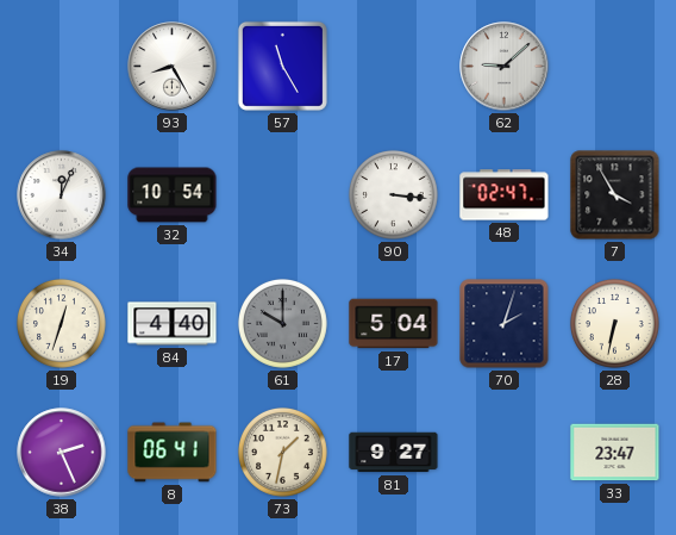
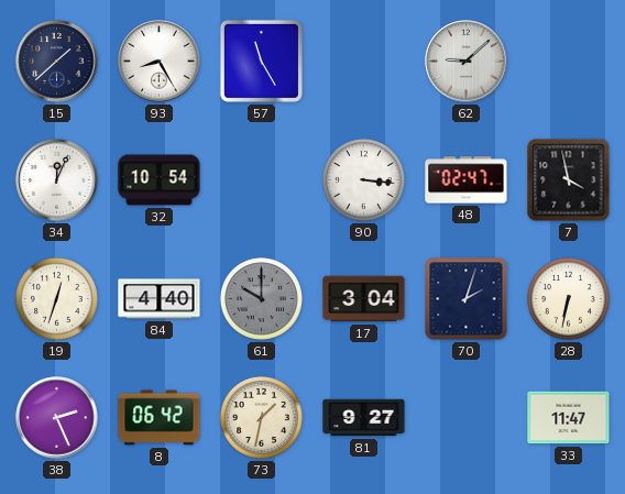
15: none -> 1:38 (57, 62)
7: 3:55 -> 3:58 (569, 180)
17: 5:04 -> 3:04 (364, 299)
8: 06:41 -> 06:42 (160, 418)
33: 23:47 -> 11:47 (569, 418)
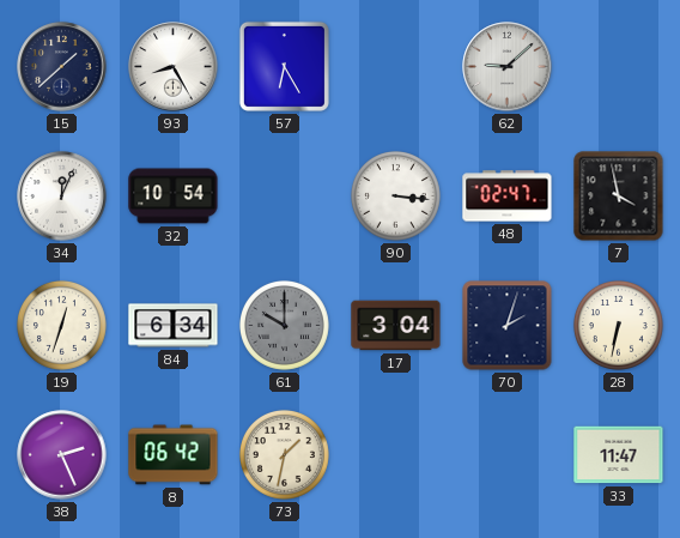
57: 11:25 -> 6:25 (284, 66)
84: 4:40 -> 6:34 (174, 326)
81: 9:27 -> none (364, 418)
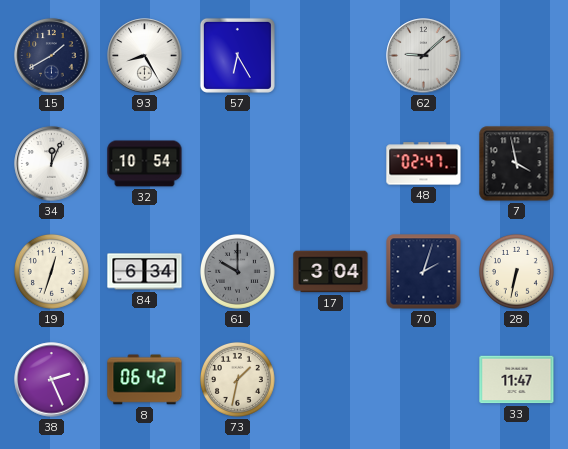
15: 1:38 -> 1:40 (52, 56)
90: 3:16 -> none (395, 195)
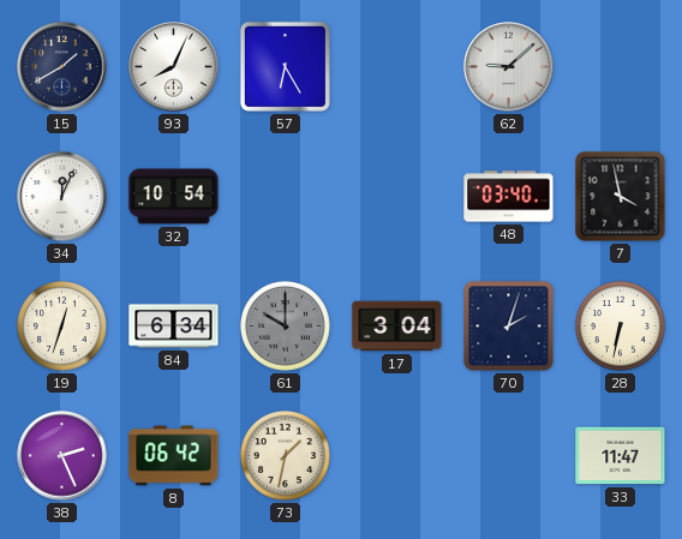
93: 8:25 -> 8:04 (174, 67)
48: 02:47 -> 03:40 (509, 197)
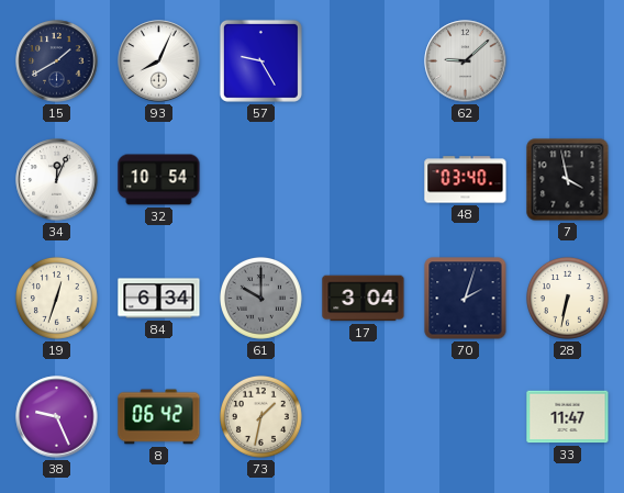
57: 6:25 -> 9:25 (260, 60)
38: 2:26 -> 9:26 (57, 417)
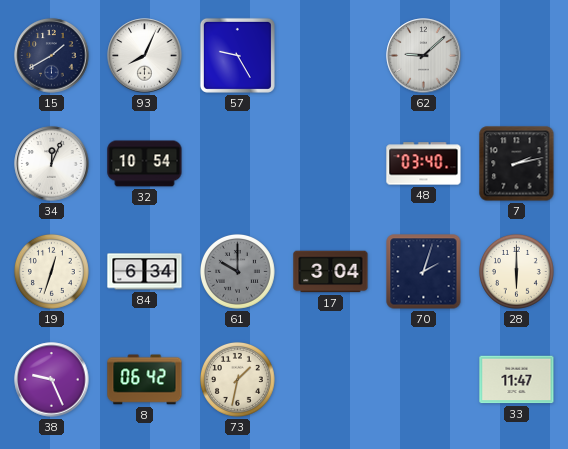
7: 3:58 -> 2:13 (517, 164)
28: 6:32 -> 6:00 (516, 271)
